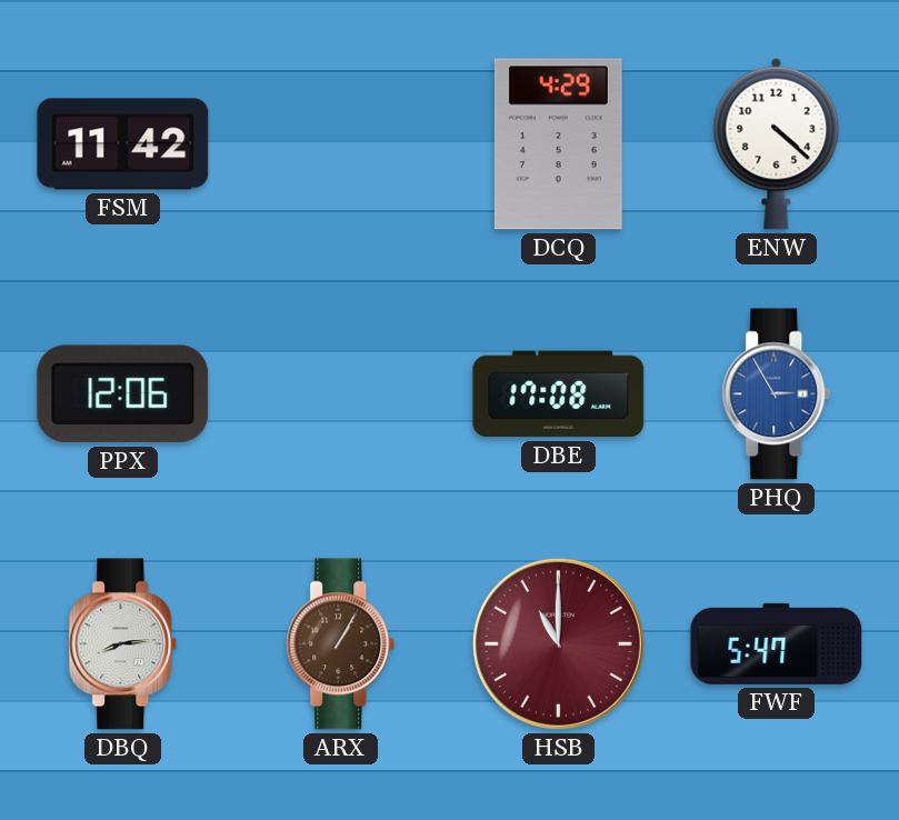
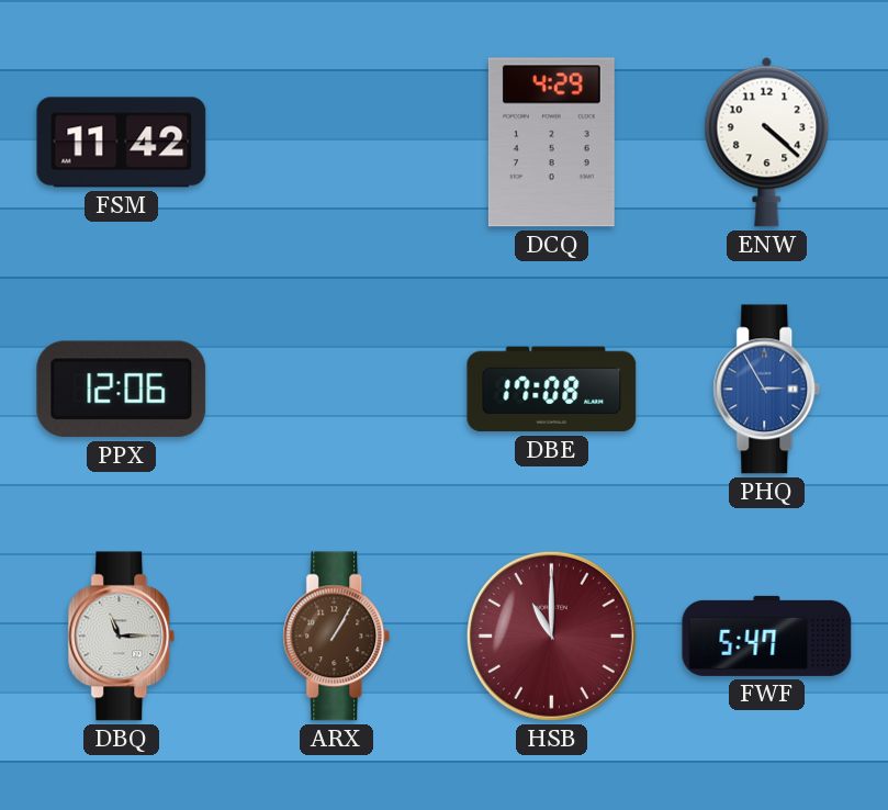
DBQ: 8:14 -> 11:15 (122, 637)
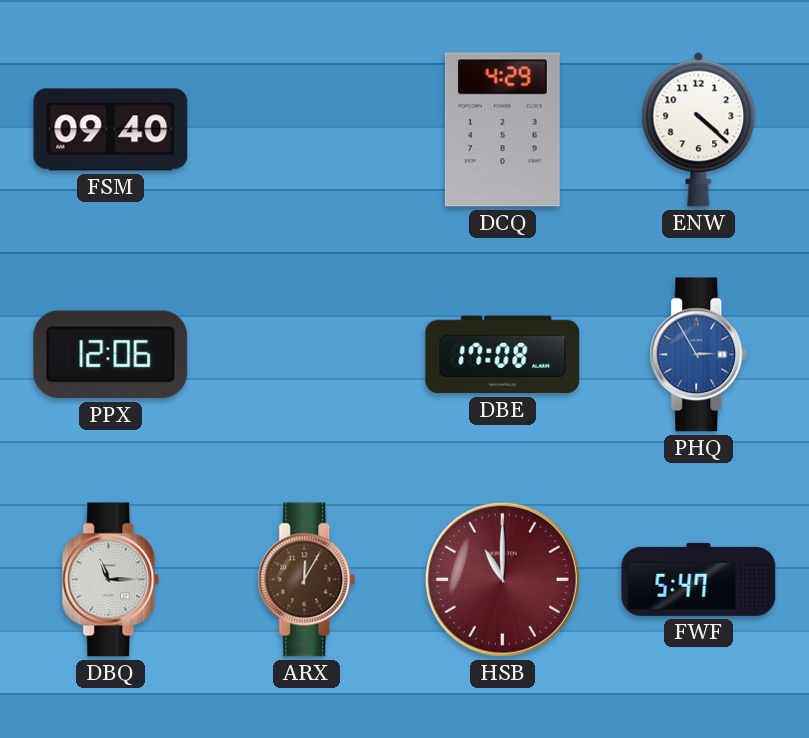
FSM: 11:42 -> 09:40 (111, 130)
ARX: 1:05 -> 12:05 (307, 580)
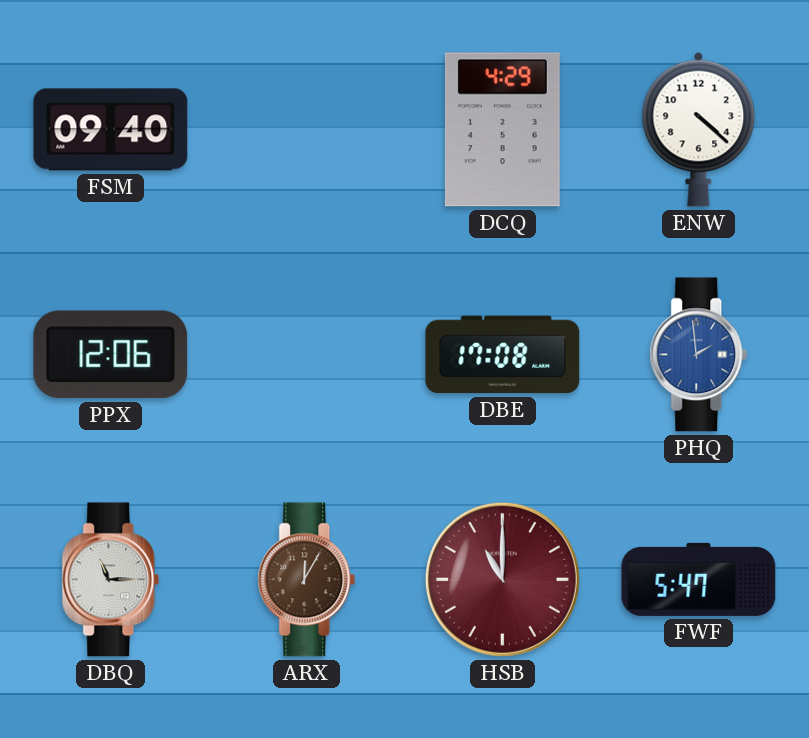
PHQ: 2:55 -> 1:59 (699, 355)
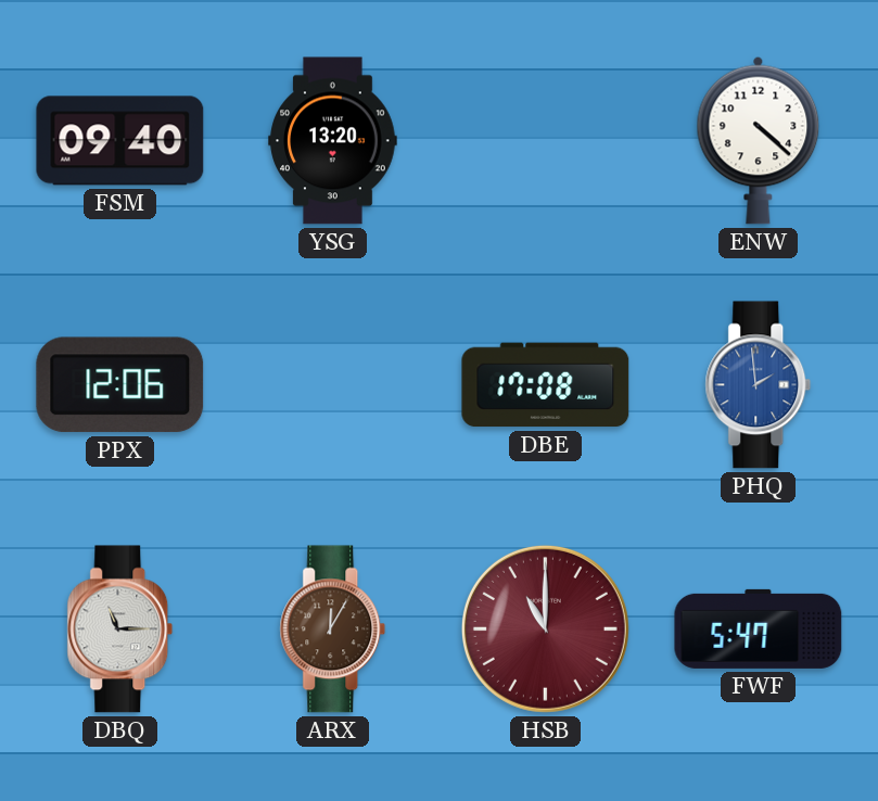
YSG: none -> 13:20 (333, 141)
DCQ: 4:29 -> none (502, 130)
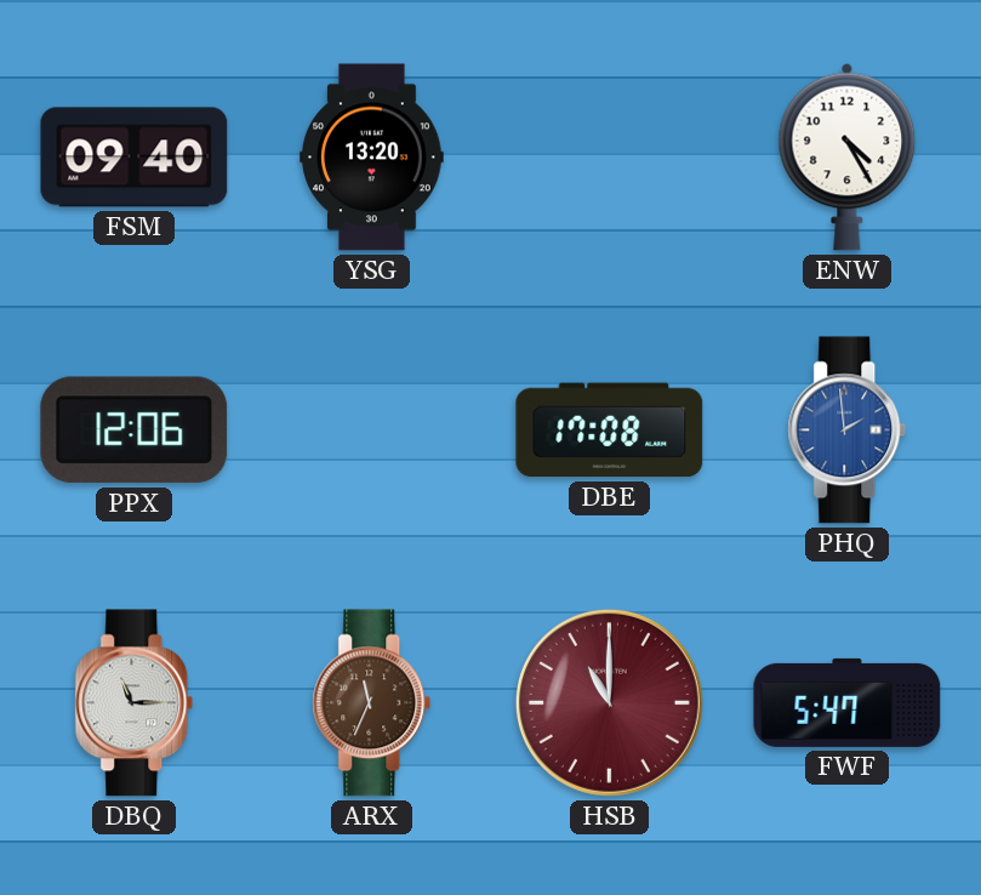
ENW: 4:22 -> 4:25 (848, 156)
ARX: 12:05 -> 11:34 (372, 703)
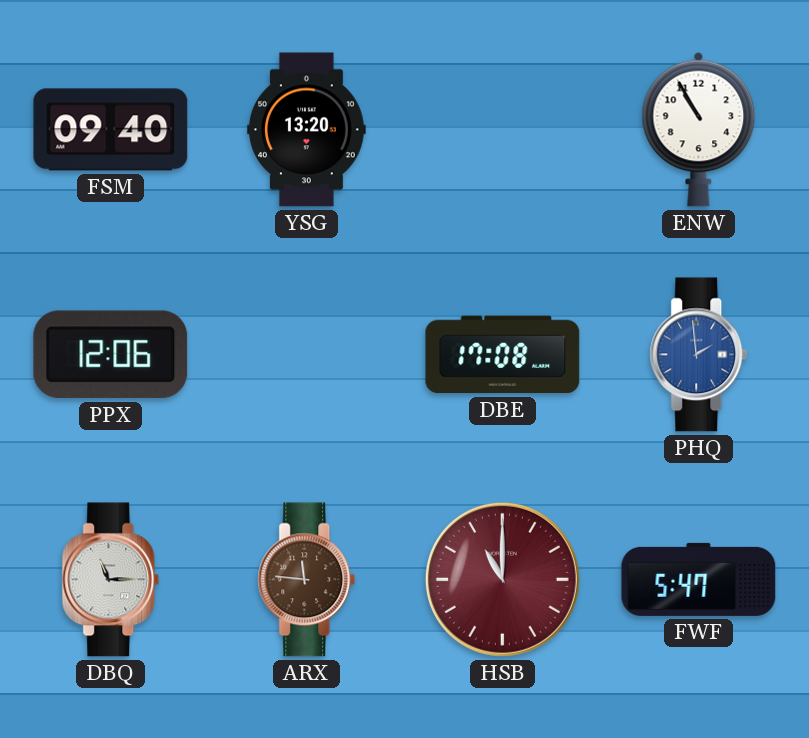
ENW: 4:25 -> 10:55 (699, 129)
ARX: 11:34 -> 11:46 (307, 580)
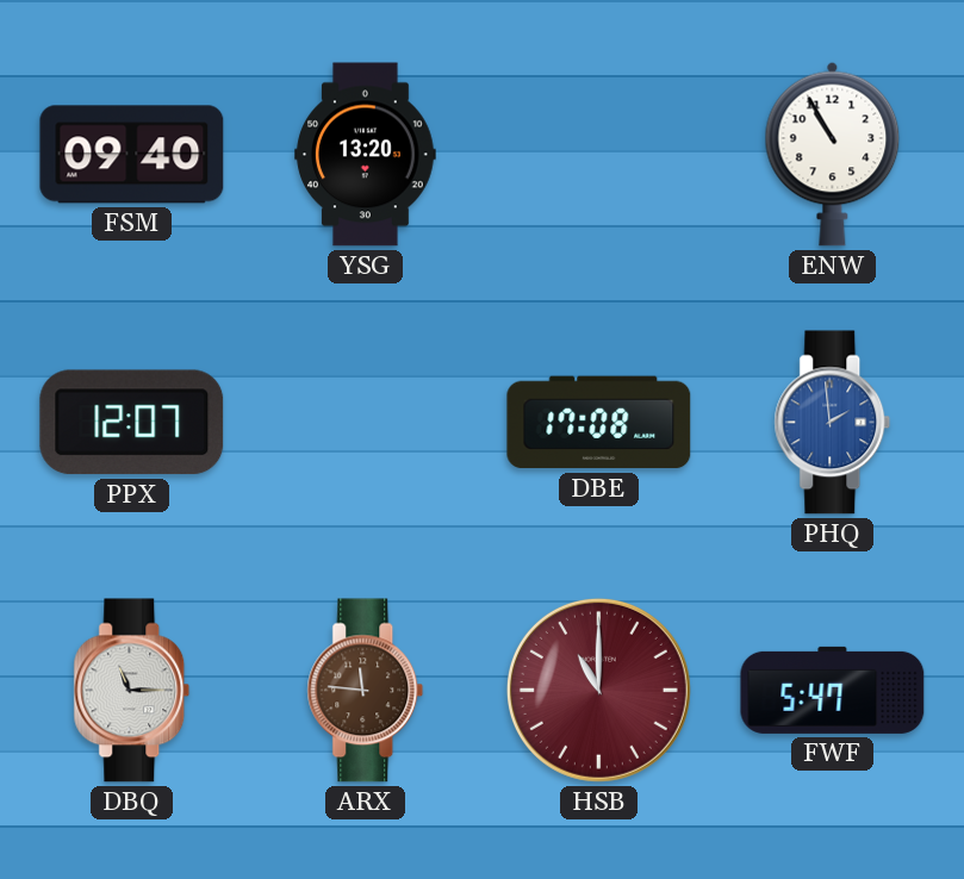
PPX: 12:06 -> 12:07 (132, 423)
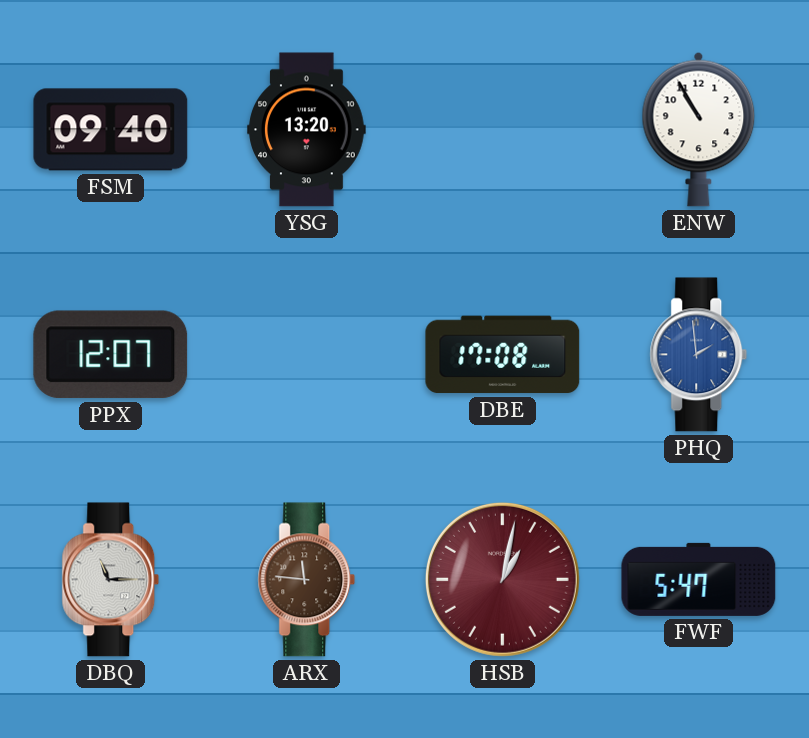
HSB: 11:00 -> 1:02 (502, 579)
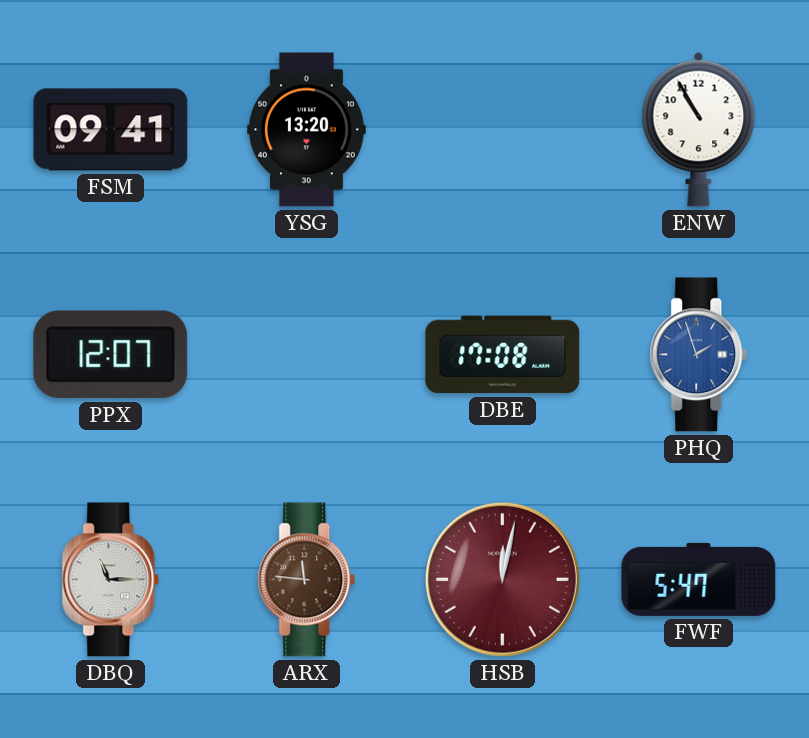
FSM: 09:40 -> 09:41 (111, 130)
PHQ: 1:59 -> 1:57 (699, 355)
HSB: 1:02 -> 12:02 (502, 579)
